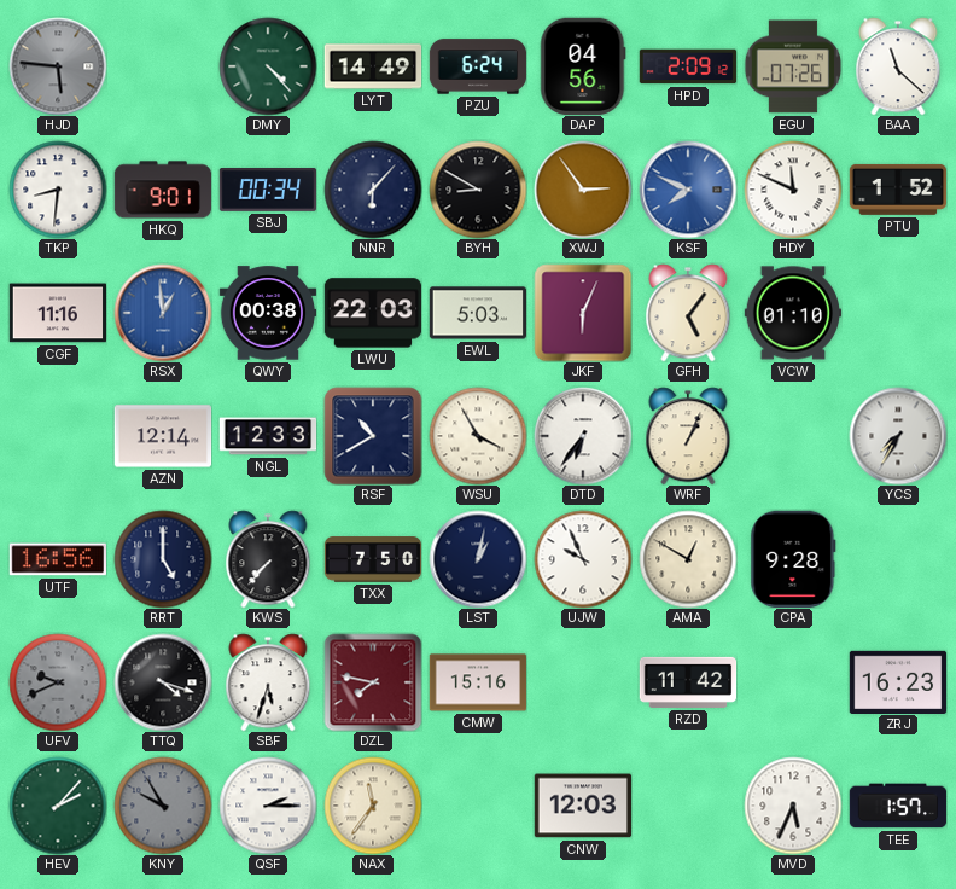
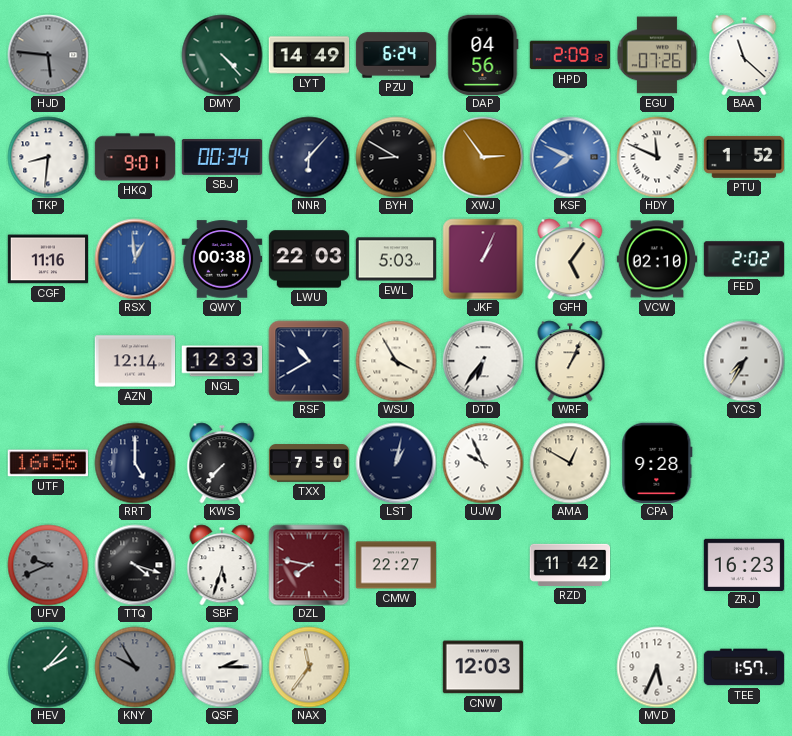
JKF: 6:04 -> 1:04 (483, 259)
VCW: 01:10 -> 02:10 (657, 259)
FED: none -> 2:02 (744, 259)
CMW: 15:16 -> 22:27 (396, 565)
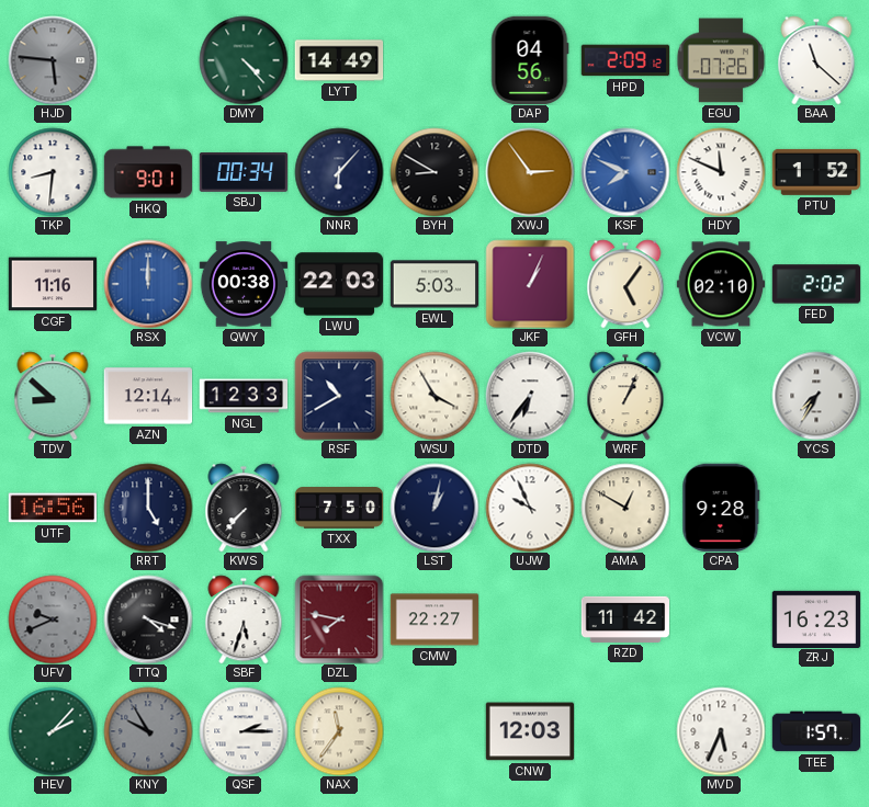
PZU: 6:24 -> none (396, 55)
RSX: 12:59 -> 12:00 (148, 284)
TDV: none -> 8:52 (53, 396)
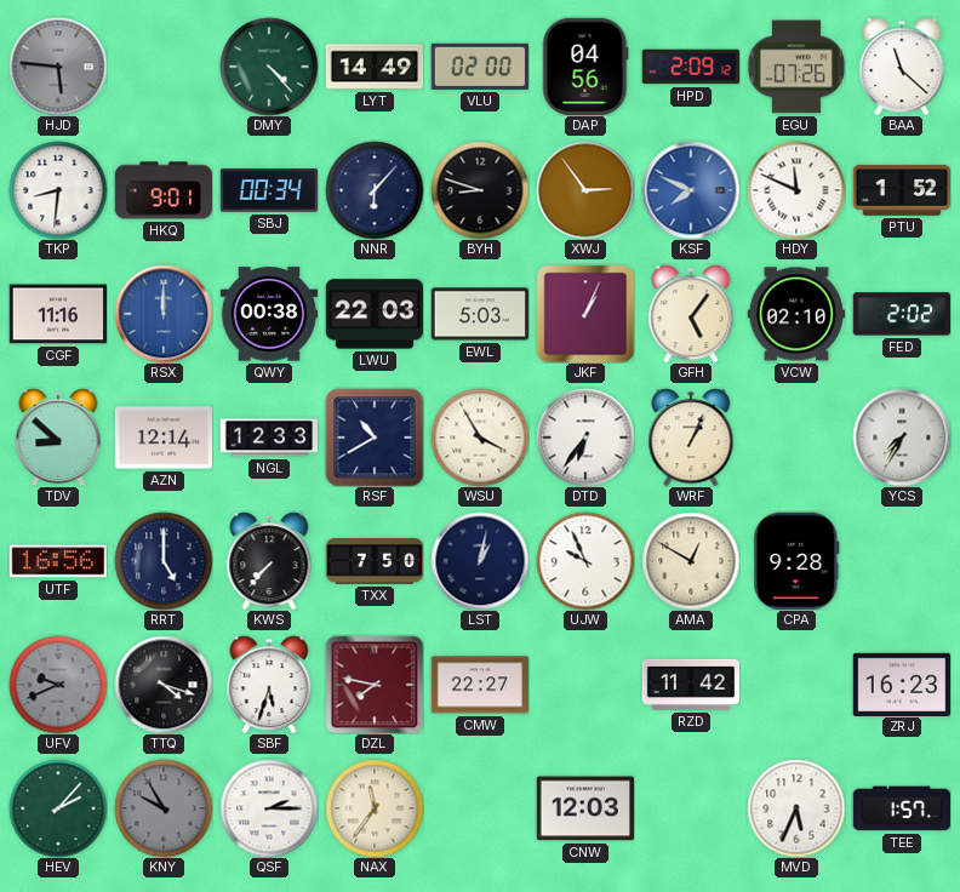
VLU: none -> 02:00 (479, 67)
BYH: 8:50 -> 8:48 (480, 190)
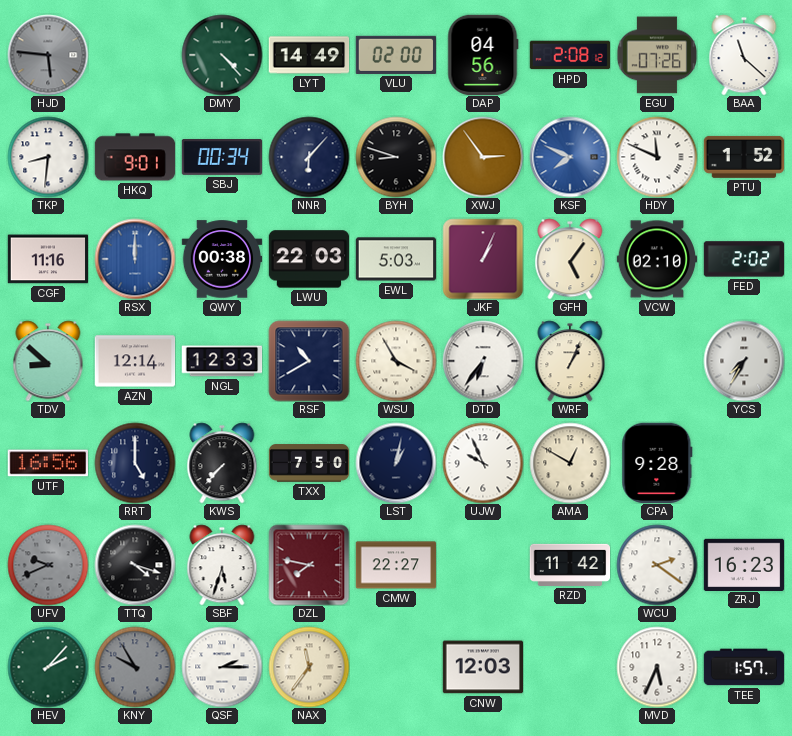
HPD: 2:09 -> 2:08 (570, 55)
WCU: none -> 2:21 (657, 565)
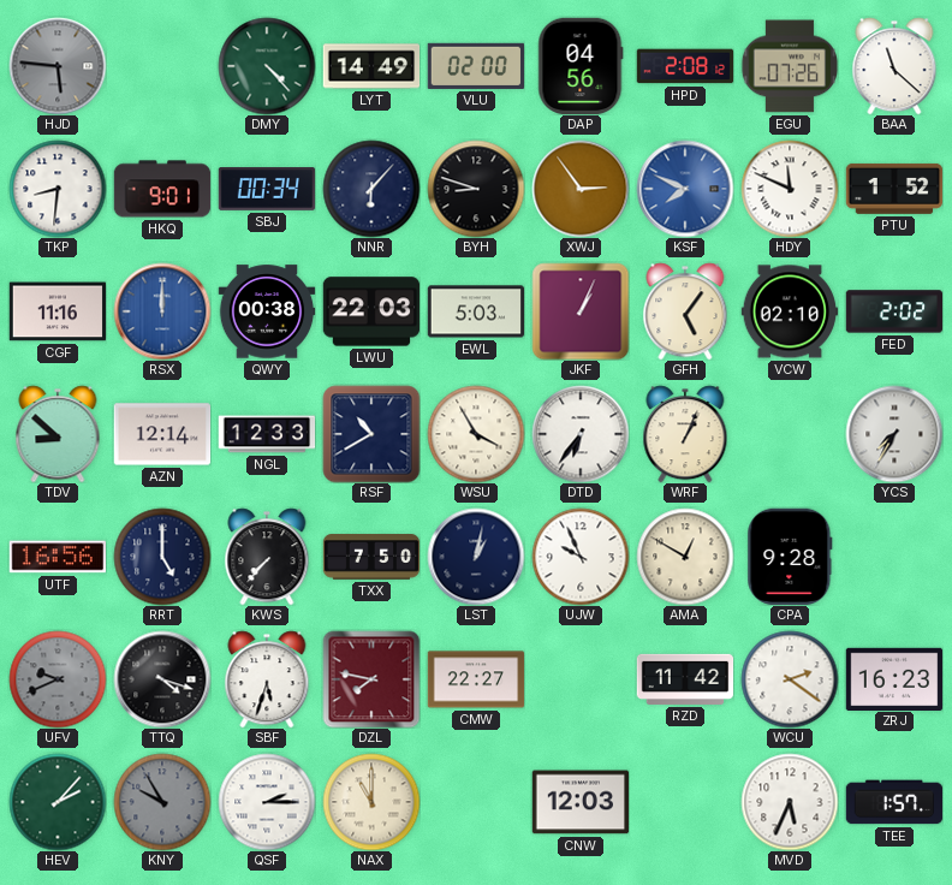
NAX: 11:36 -> 11:00 (371, 802)
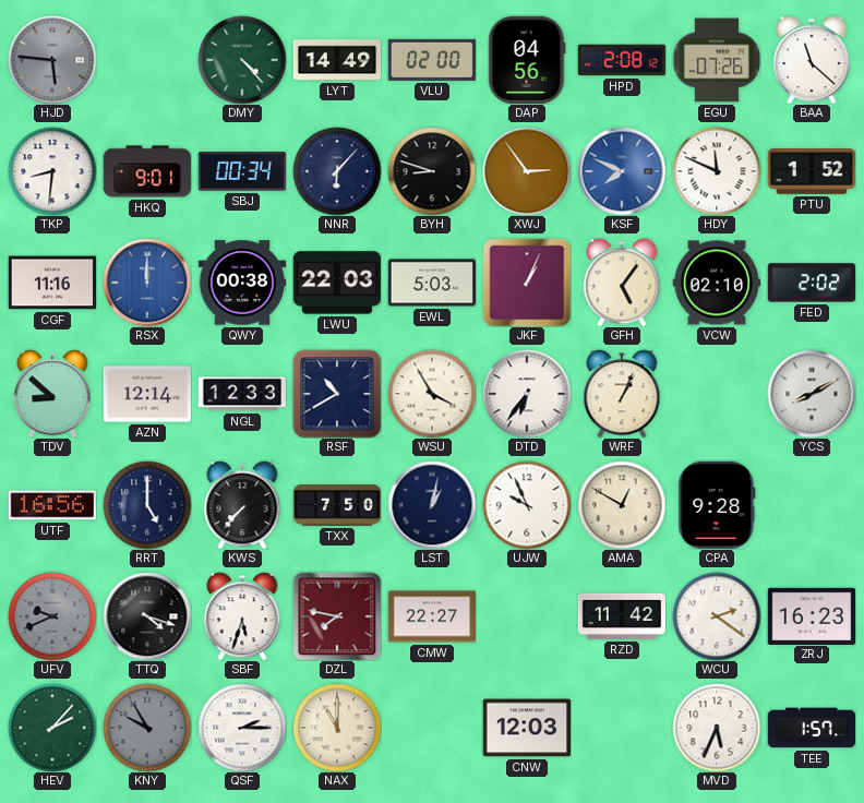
YCS: 7:35 -> 8:10 (812, 394)
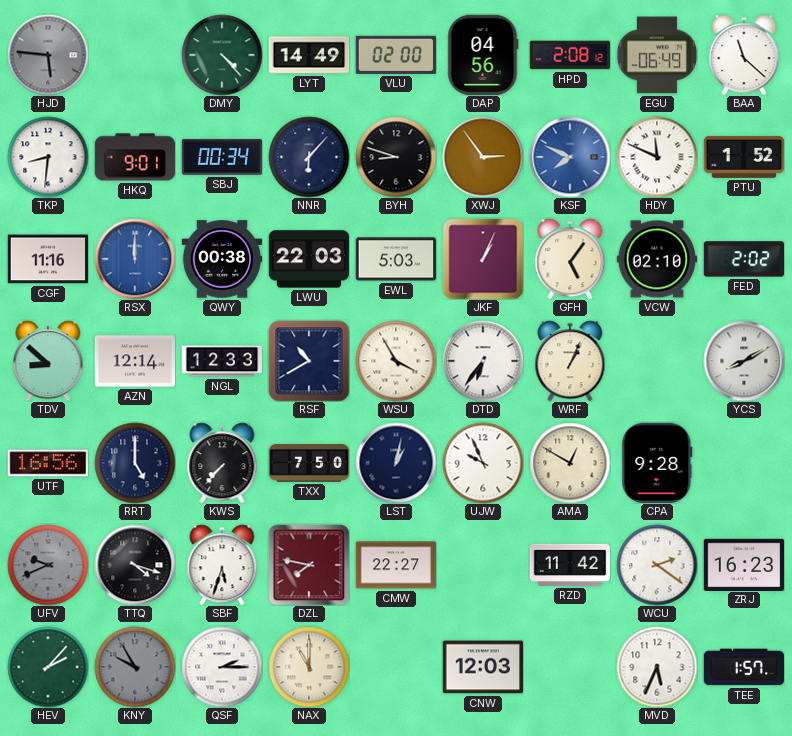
EGU: 07:26 -> 06:49 (657, 55)
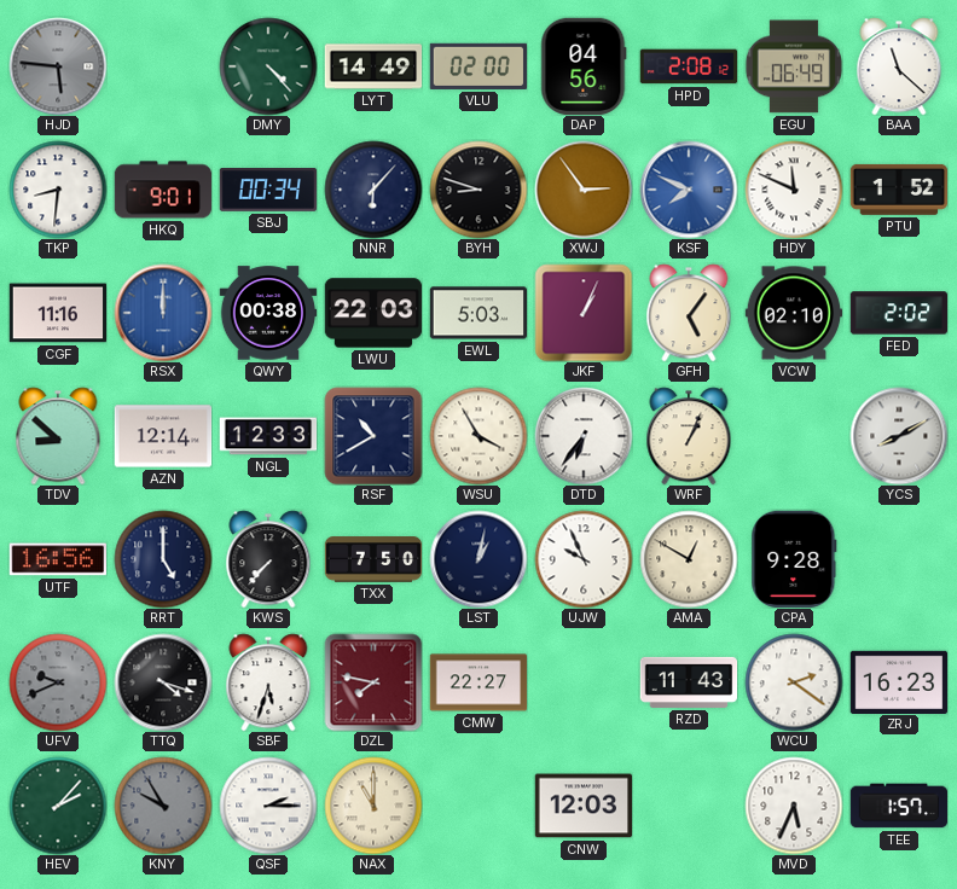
RZD: 11:42 -> 11:43 (689, 682)
